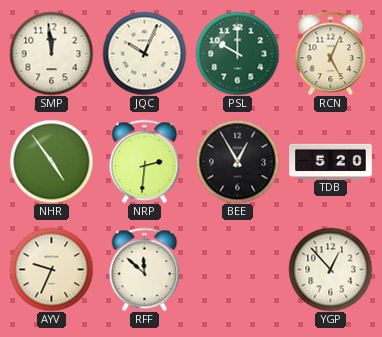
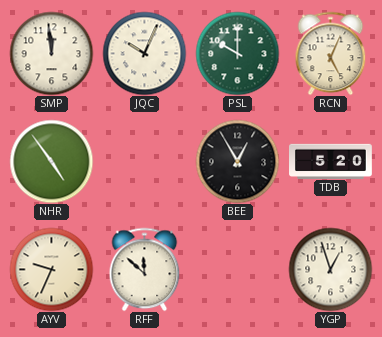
NRP: 2:31 -> none (145, 161)
YGP: 12:53 -> 12:57 (330, 269)
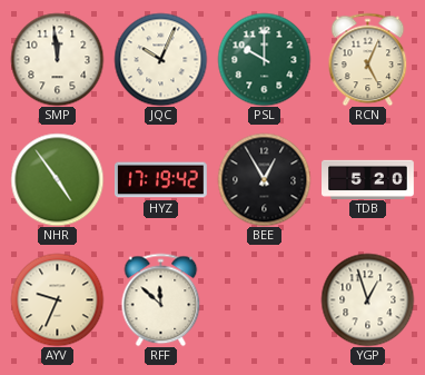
HYZ: none -> 17:19 (161, 180)
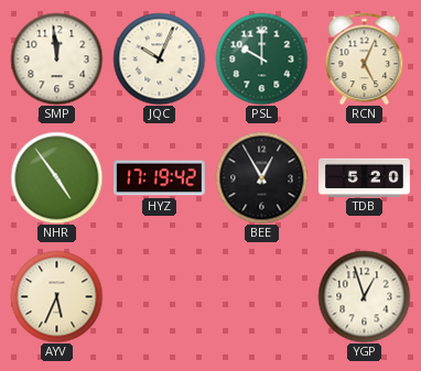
AYV: 9:34 -> 5:34 (56, 296)
RFF: 11:52 -> none (161, 299)
